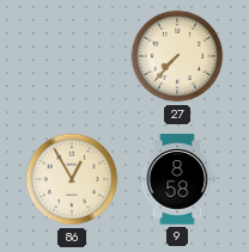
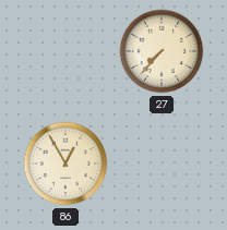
9: 8:58 -> none (177, 179)
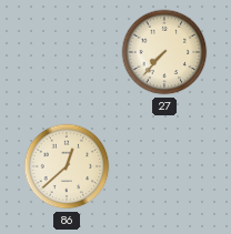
86: 12:55 -> 12:38 (67, 166)
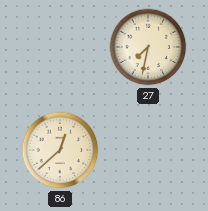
27: 7:37 -> 7:32 (148, 47)
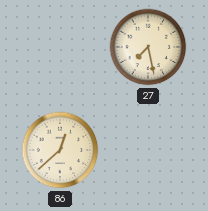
27: 7:32 -> 7:28 (148, 47)
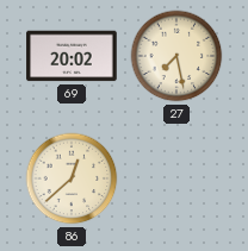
69: none -> 20:02 (72, 56)
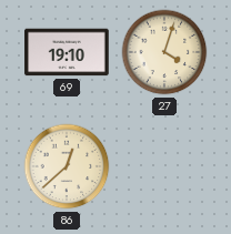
69: 20:02 -> 19:10 (67, 52)
27: 7:28 -> 4:03 (164, 52)
